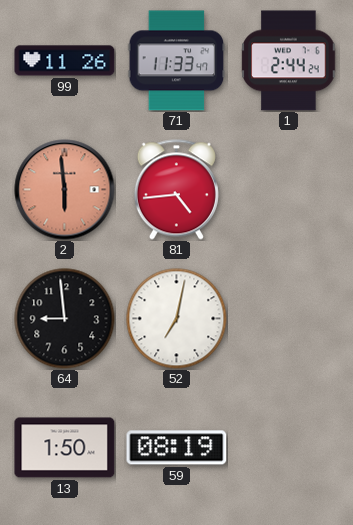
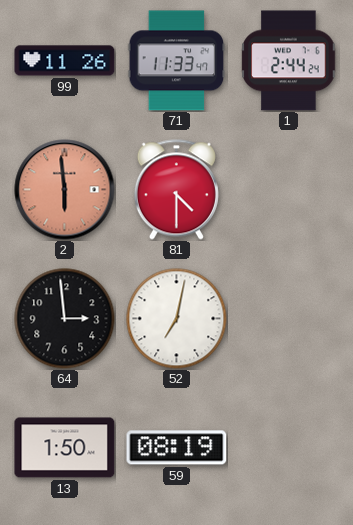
81: 4:44 -> 4:30 (176, 190)
64: 8:59 -> 2:59 (65, 319)
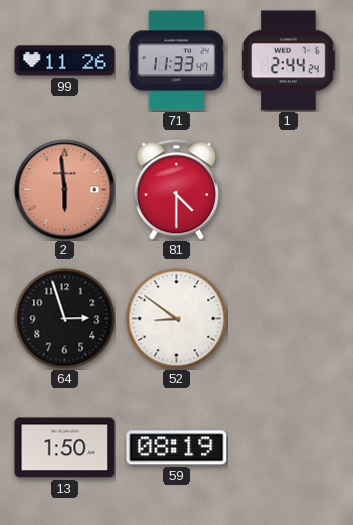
64: 2:59 -> 2:57 (65, 319)
52: 7:02 -> 8:51 (177, 319)
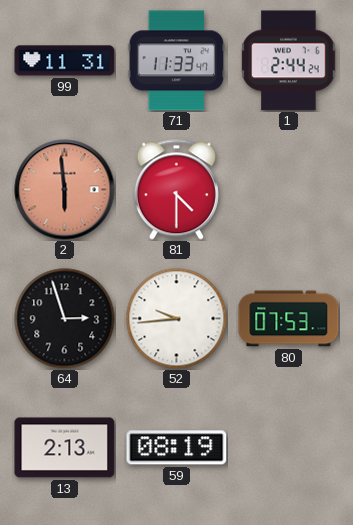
99: 11:26 -> 11:31 (65, 61)
52: 8:51 -> 9:44 (177, 319)
80: none -> 07:53 (289, 319)
13: 1:50 -> 2:13 (65, 448)
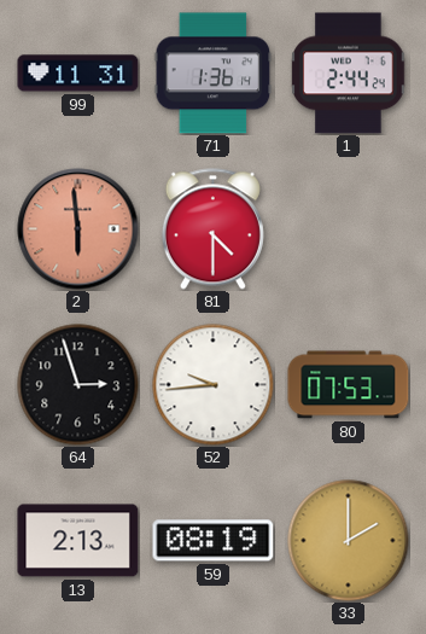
71: 11:33 -> 1:36 (214, 74)
33: none -> 2:00 (349, 541)
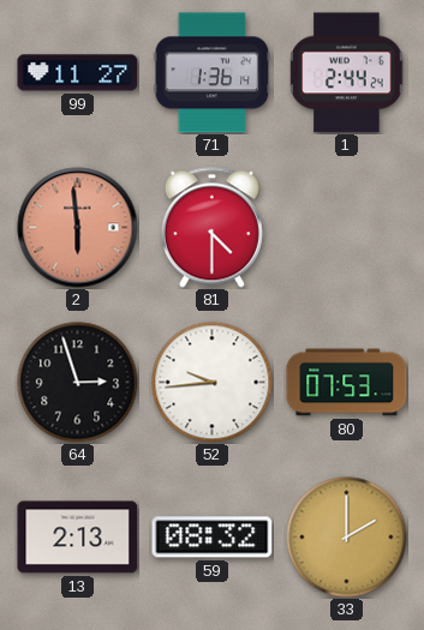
99: 11:31 -> 11:27 (78, 73)
59: 08:19 -> 08:32 (213, 538)
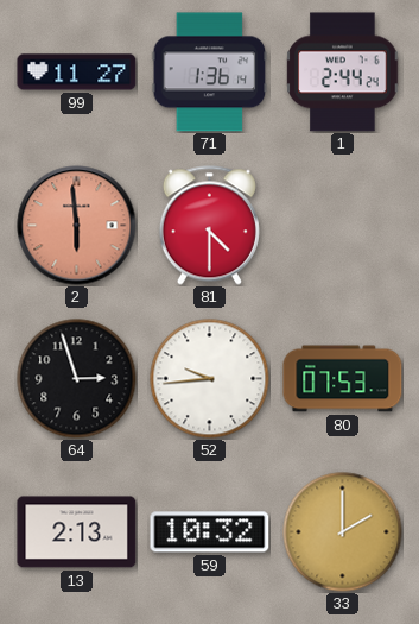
59: 08:32 -> 10:32 (210, 532)
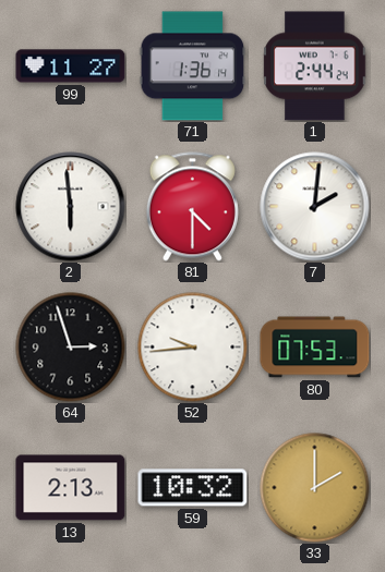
2 dial: salmon -> white (71, 207)
7: none -> 2:01 (315, 207)
